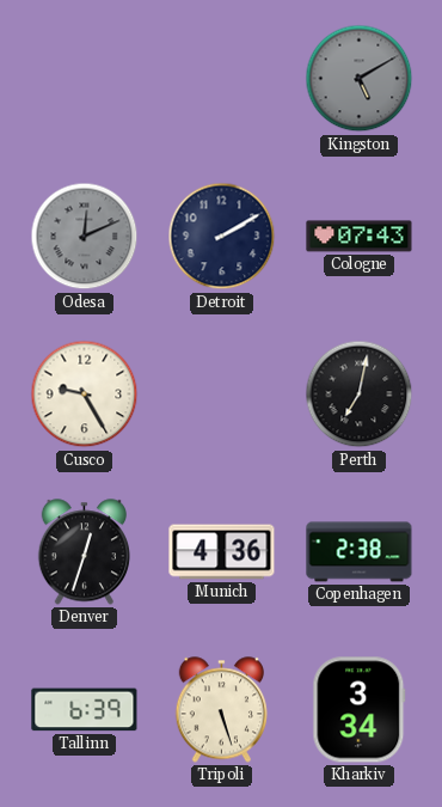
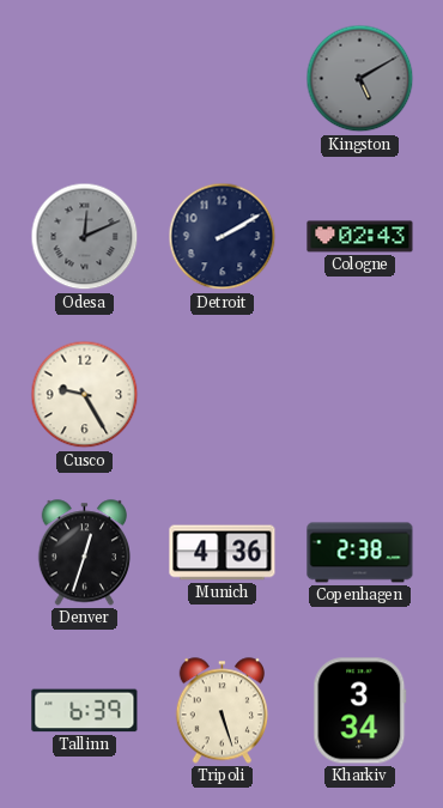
Cologne: 07:43 -> 02:43 (360, 237)
Perth: 7:02 -> none (360, 395)
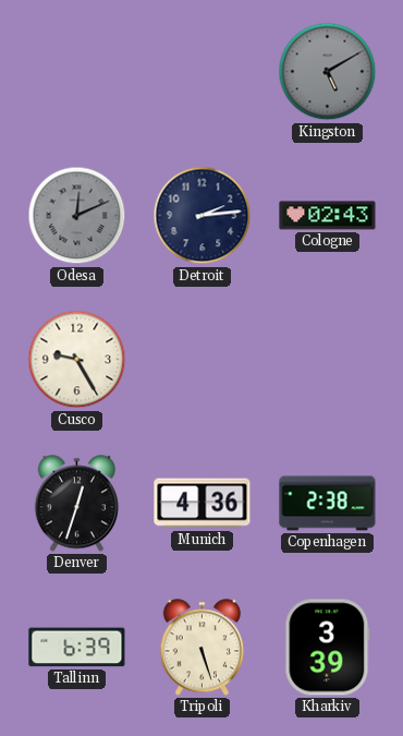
Detroit: 2:10 -> 2:14 (203, 216)
Kharkiv: 3:34 -> 3:39 (328, 648)
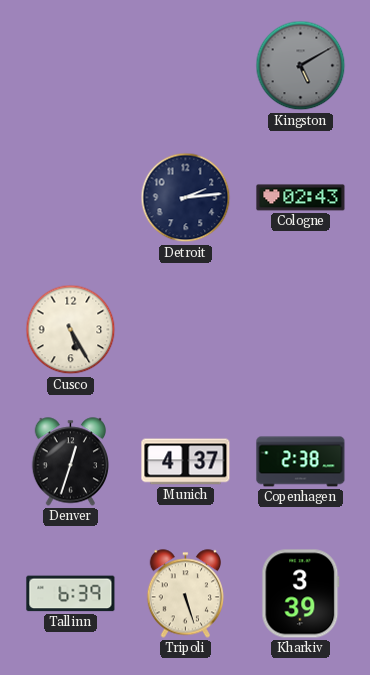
Odesa: 12:11 -> none (77, 216)
Cusco: 9:25 -> 5:25 (71, 330)
Munich: 4:36 -> 4:37 (186, 462)
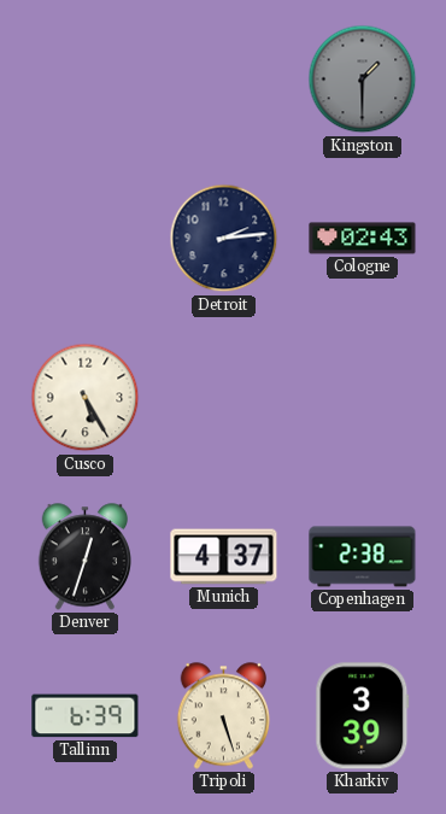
Kingston: 5:10 -> 1:30 (363, 80)
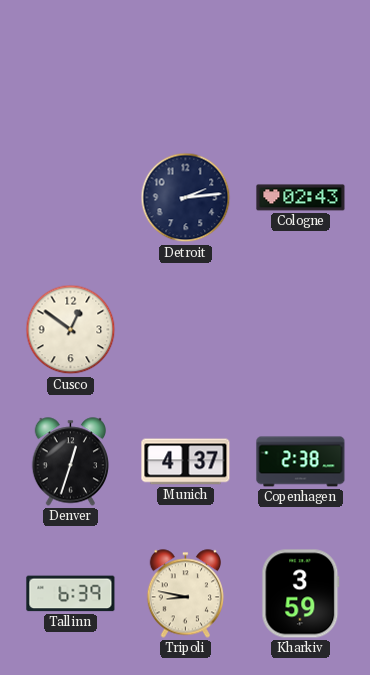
Kingston: 1:30 -> none (363, 80)
Cusco: 5:25 -> 12:51 (71, 330)
Tripoli: 5:27 -> 8:47 (185, 594)
Kharkiv: 3:39 -> 3:59 (301, 594)
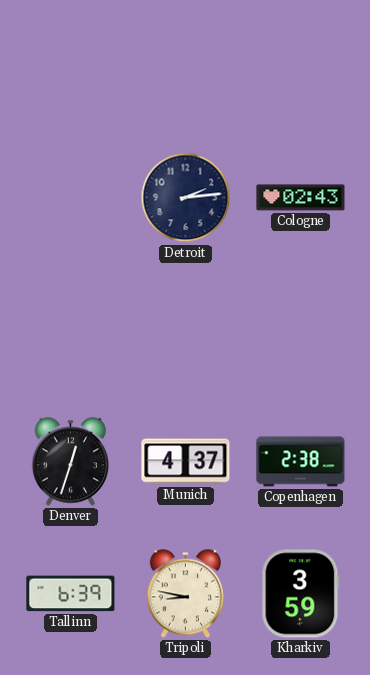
Cusco: 12:51 -> none (71, 330)
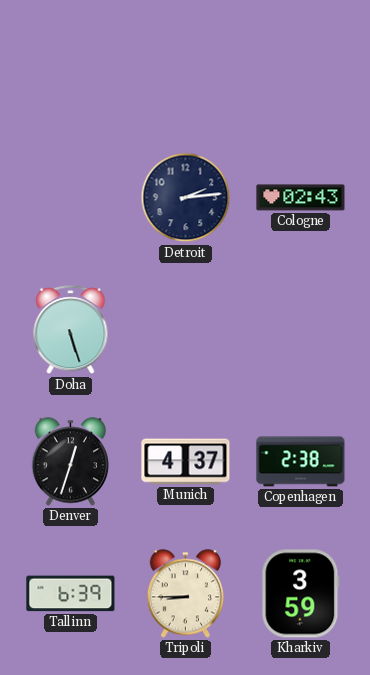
Doha: none -> 5:27 (71, 330)
Tripoli: 8:47 -> 8:45 (185, 594)
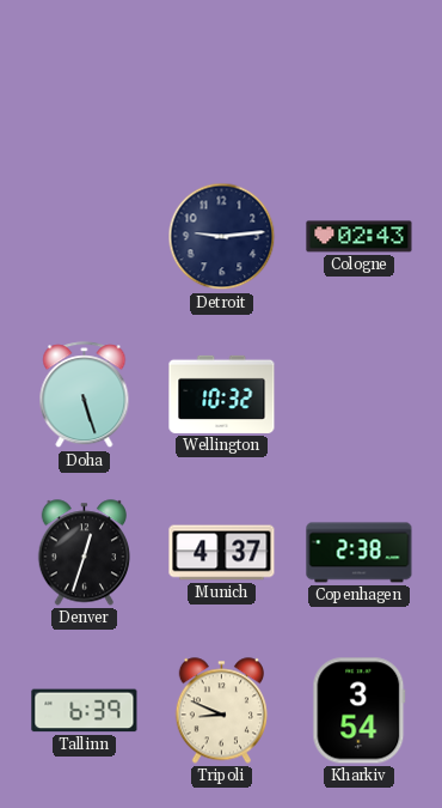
Detroit: 2:14 -> 9:14 (222, 237)
Wellington: none -> 10:32 (222, 394)
Tripoli: 8:45 -> 8:49 (221, 711)
Kharkiv: 3:59 -> 3:54 (360, 711)
